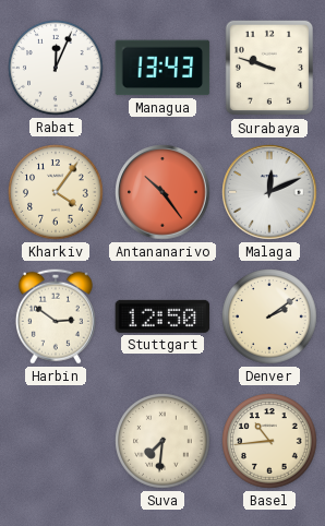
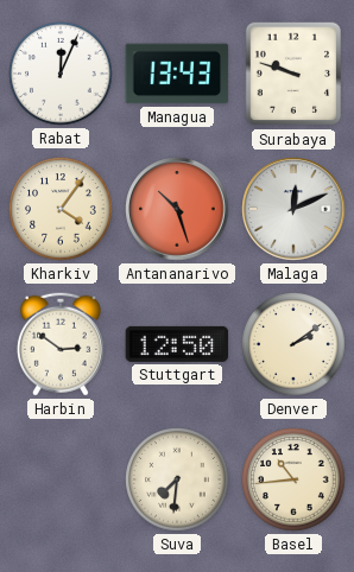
Antananarivo: 10:24 -> 10:27 (177, 209)
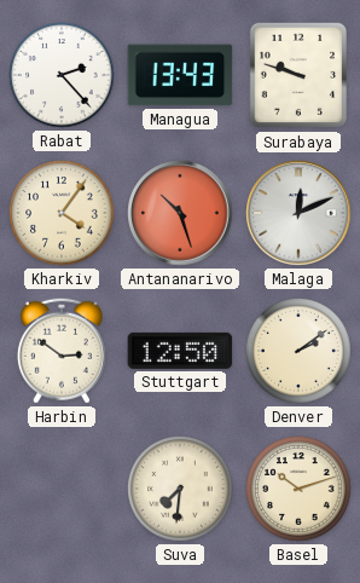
Rabat: 12:04 -> 2:23 (62, 75)
Basel: 10:44 -> 10:12 (298, 489)
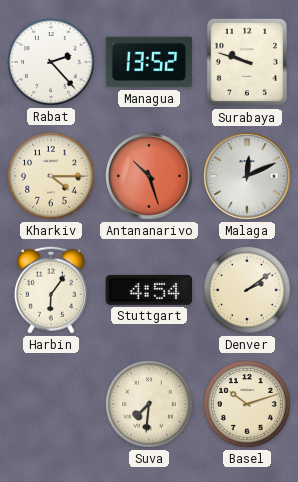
Managua: 13:43 -> 13:52 (149, 62)
Kharkiv: 4:06 -> 4:15 (51, 176)
Harbin: 2:51 -> 6:06 (51, 290)
Stuttgart: 12:50 -> 4:54 (149, 290)
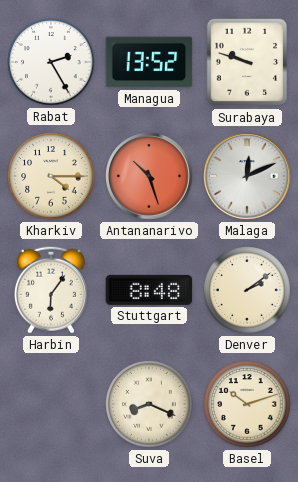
Rabat: 2:23 -> 2:25 (51, 62)
Stuttgart: 4:54 -> 8:48 (149, 290)
Suva: 7:31 -> 8:19 (149, 404)
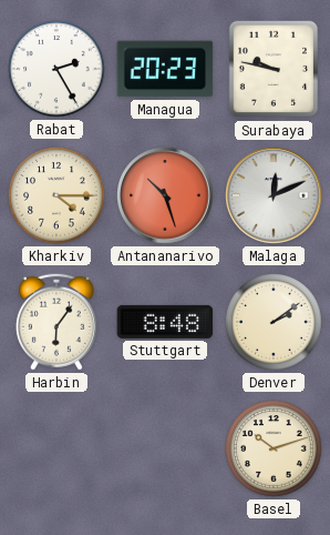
Managua: 13:52 -> 20:23 (165, 69)
Surabaya: 9:48 -> 9:47 (272, 69)
Suva: 8:19 -> none (149, 404)
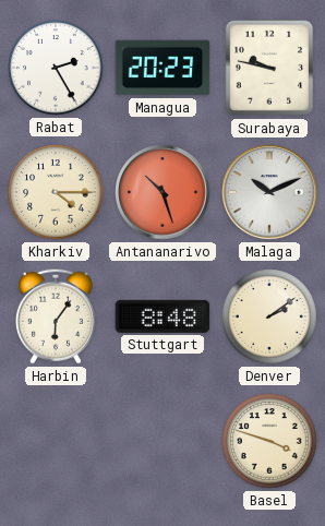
Malaga: 12:11 -> 10:11 (269, 192)
Basel: 10:12 -> 3:48 (269, 441)
